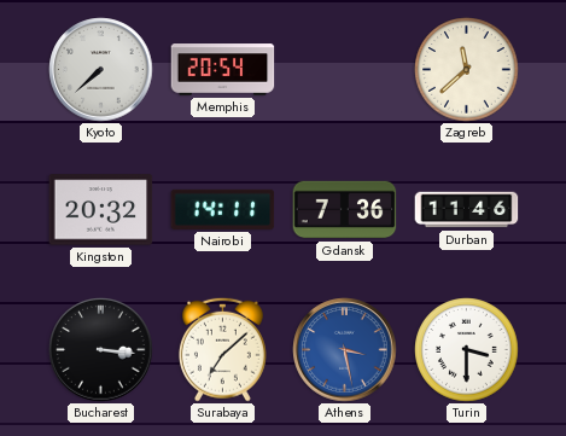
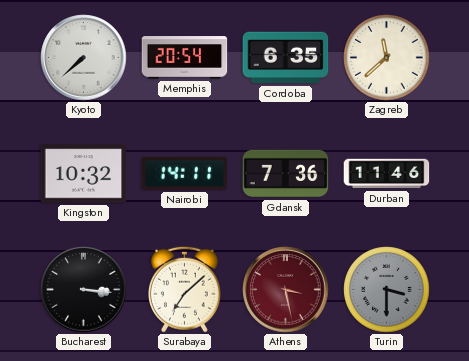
Cordoba: none -> 6:35 (286, 58)
Kingston: 20:32 -> 10:32 (84, 174)
Athens dial: blue -> burgundy (286, 290)
Turin dial: white -> grey (387, 290)
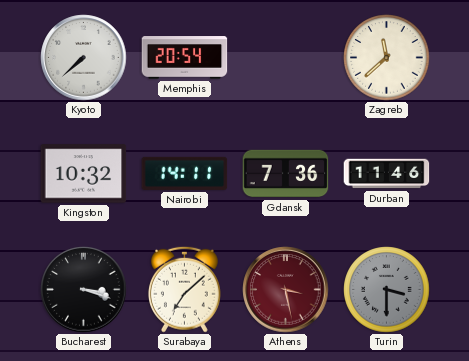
Cordoba: 6:35 -> none (286, 58)
Bucharest: 3:16 -> 3:18 (84, 290)
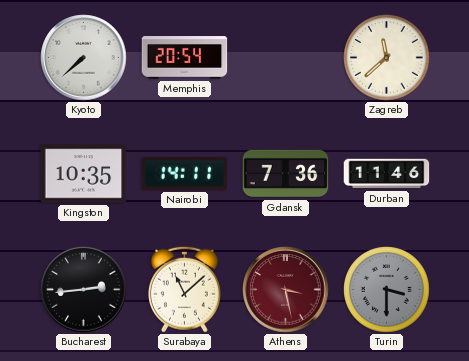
Kingston: 10:32 -> 10:35 (84, 174)
Bucharest: 3:18 -> 2:44 (84, 290)
Surabaya: 7:08 -> 11:08 (184, 289)
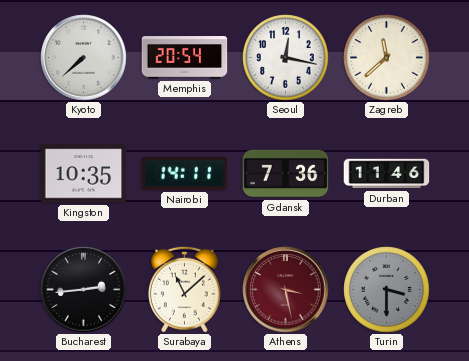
Seoul: none -> 12:17 (286, 58)
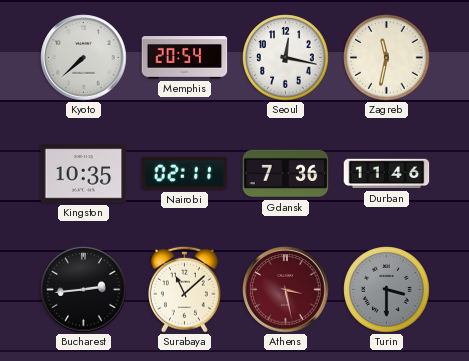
Zagreb: 11:38 -> 11:32 (387, 58)
Nairobi: 14:11 -> 02:11 (185, 173)
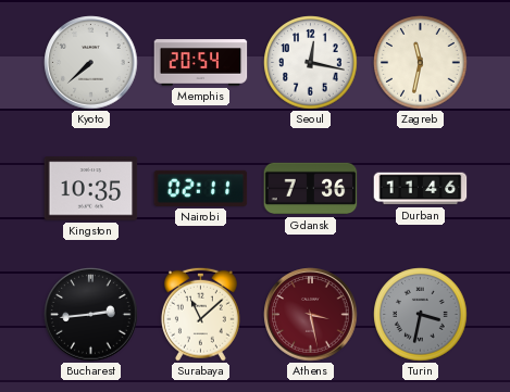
Turin: 3:30 -> 3:32 (421, 315)
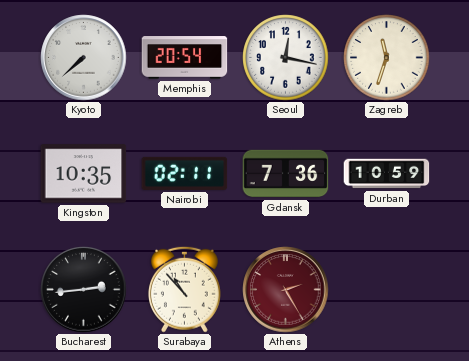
Zagreb: 11:32 -> 11:33 (387, 58)
Durban: 11:46 -> 10:59 (387, 174)
Surabaya: 11:08 -> 10:53 (184, 289)
Athens: 3:28 -> 2:25 (286, 290)
Turin: 3:32 -> none (421, 315)
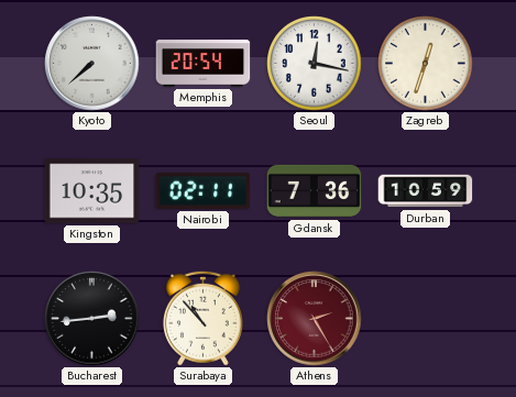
Zagreb: 11:33 -> 12:33 (426, 64)
